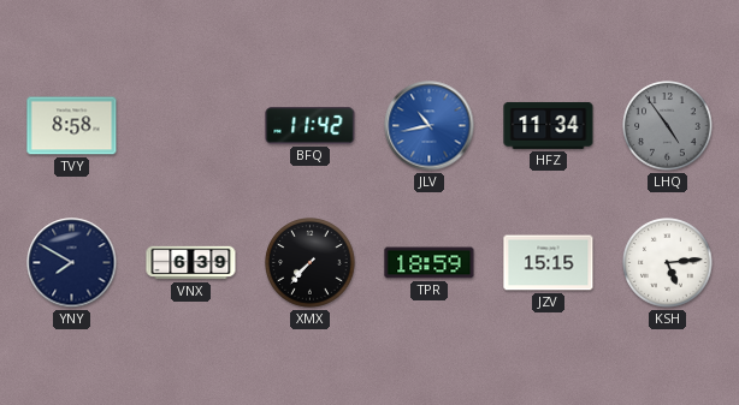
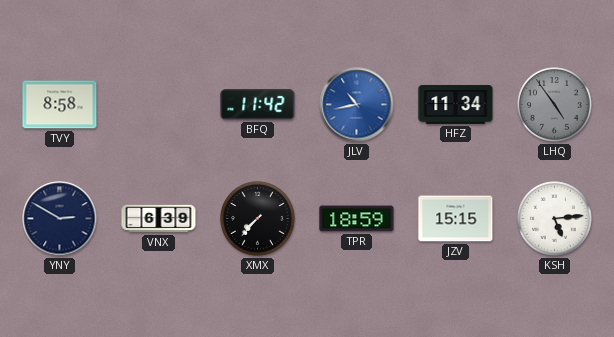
YNY: 7:50 -> 2:50 (60, 219)
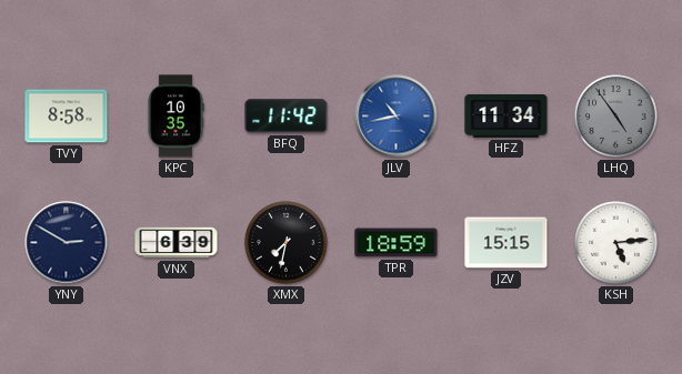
KPC: none -> 10:35 (175, 117)
XMX: 7:37 -> 7:32 (287, 243)
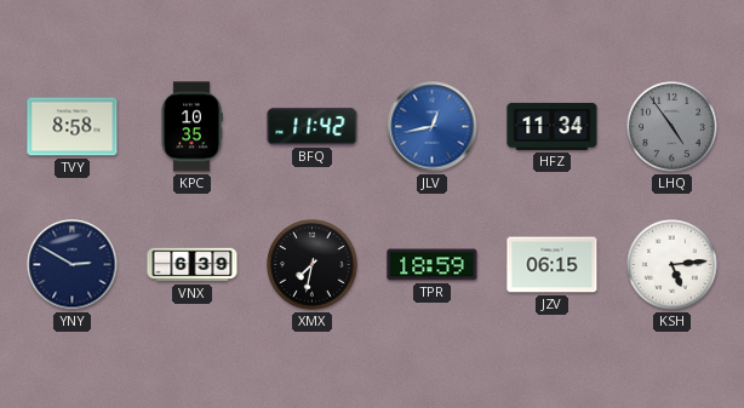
JLV: 10:43 -> 12:43 (433, 127)
JZV: 15:15 -> 06:15 (553, 265)
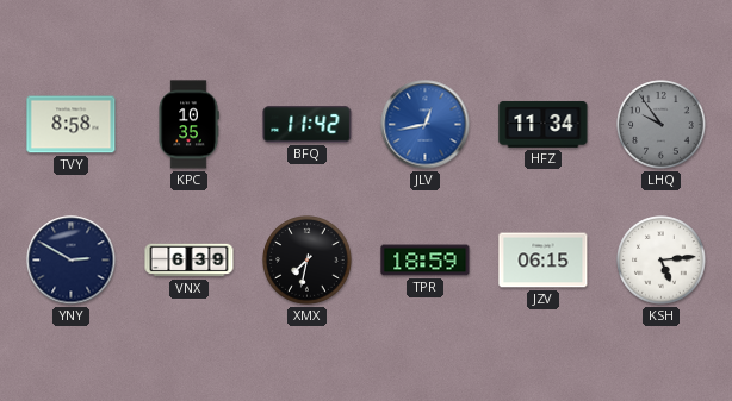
LHQ: 4:54 -> 9:54 (662, 125)
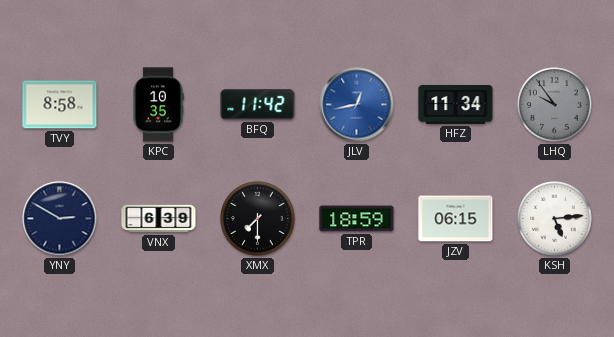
XMX: 7:32 -> 7:30 (258, 219)
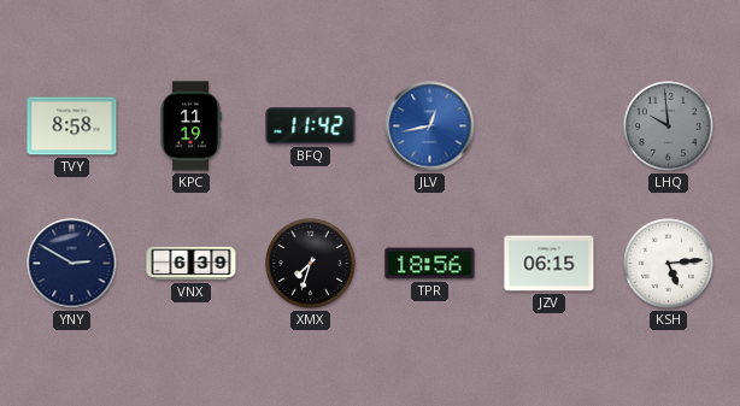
KPC: 10:35 -> 11:19 (190, 126)
HFZ: 11:34 -> none (456, 104)
LHQ: 9:54 -> 9:59 (669, 126)
XMX: 7:30 -> 7:33 (311, 264)
TPR: 18:59 -> 18:56 (430, 264)
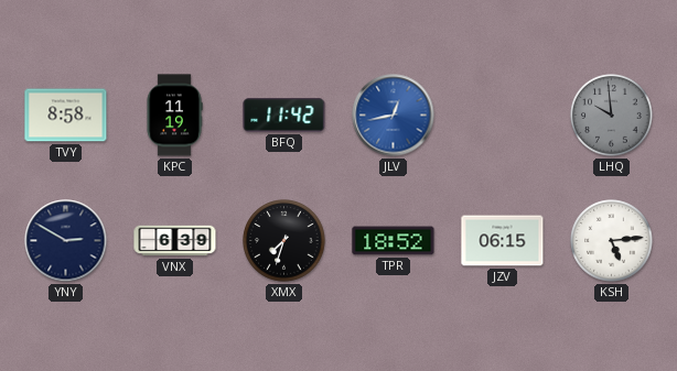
TPR: 18:56 -> 18:52 (394, 241)
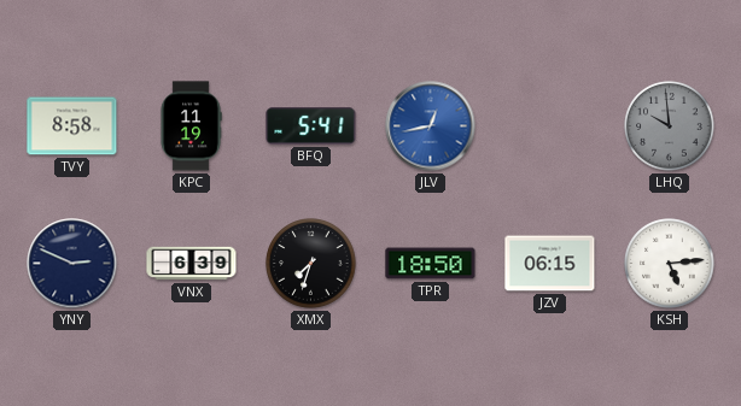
BFQ: 11:42 -> 5:41 (311, 126)
YNY: 2:50 -> 2:49 (72, 264)
TPR: 18:52 -> 18:50 (431, 264)
